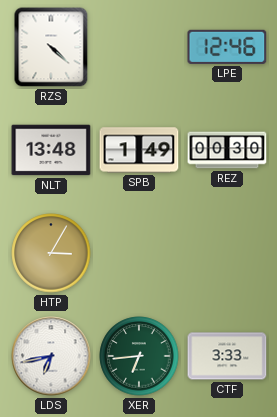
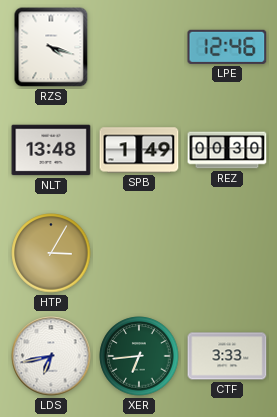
RZS: 4:22 -> 4:18 (51, 47)
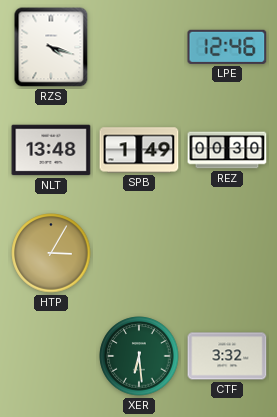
LDS: 6:43 -> none (51, 356)
XER: 6:44 -> 6:29 (139, 356)
CTF: 3:33 -> 3:32 (227, 356)
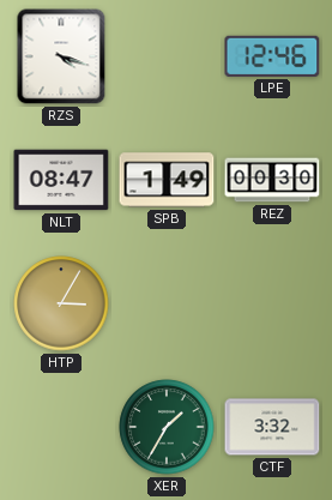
NLT: 13:48 -> 08:47 (61, 180)
XER: 6:29 -> 1:35 (167, 427)
